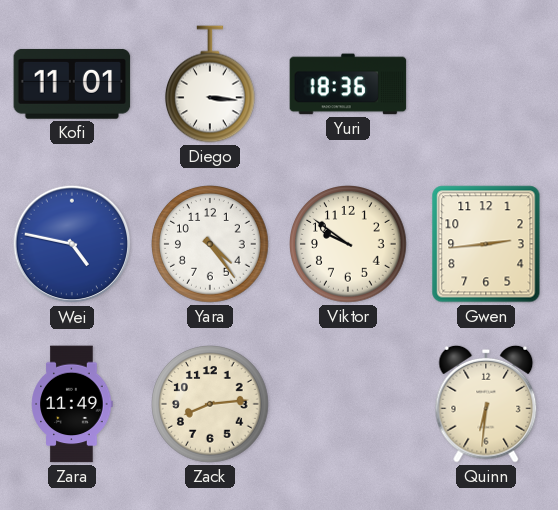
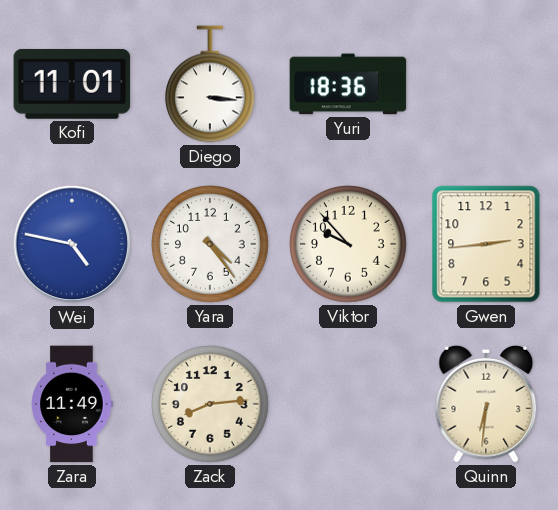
Viktor: 9:51 -> 9:53 (349, 245)
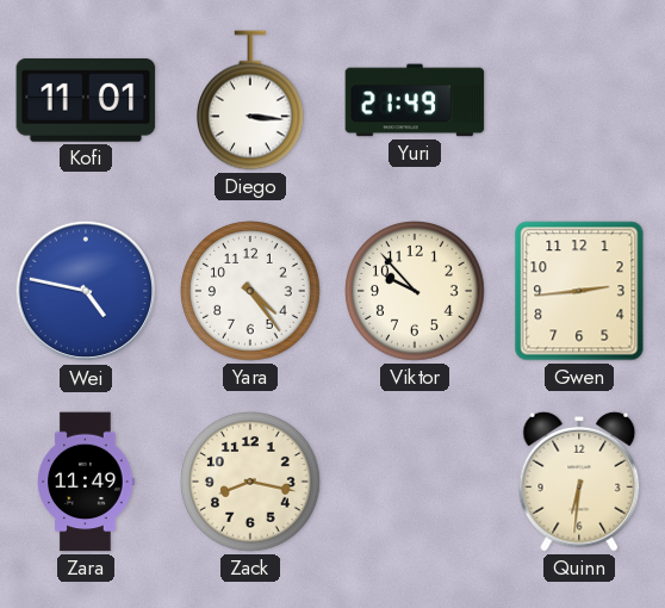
Yuri: 18:36 -> 21:49 (415, 100)
Zack: 8:14 -> 8:17 (251, 483)
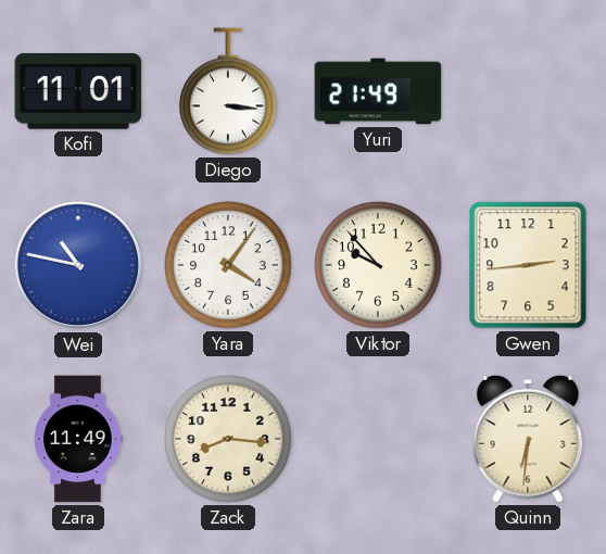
Wei: 4:47 -> 10:47 (78, 265)
Yara: 4:24 -> 4:06 (229, 266)
Zack: 8:17 -> 8:16 (229, 440)
